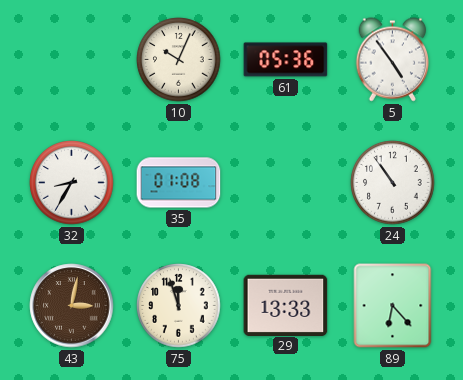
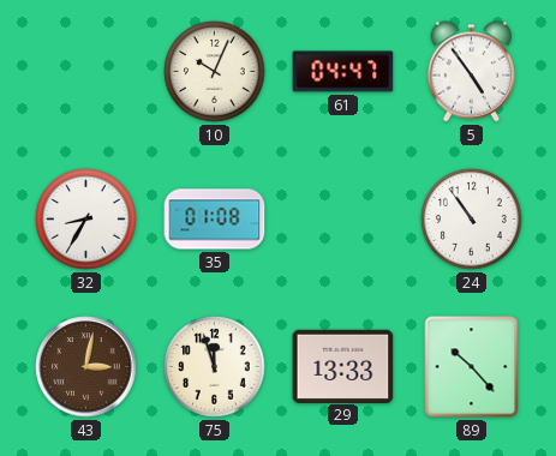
61: 05:36 -> 04:47 (343, 72)
89: 6:23 -> 10:23 (472, 367)
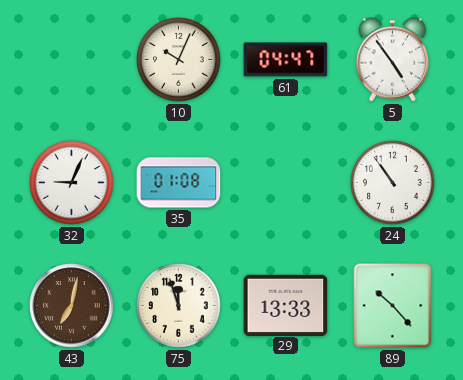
32: 8:35 -> 9:04 (72, 183)
43: 3:02 -> 7:02 (72, 306)
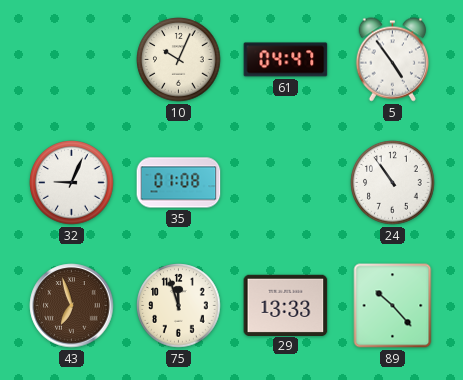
43: 7:02 -> 6:57 (72, 306)
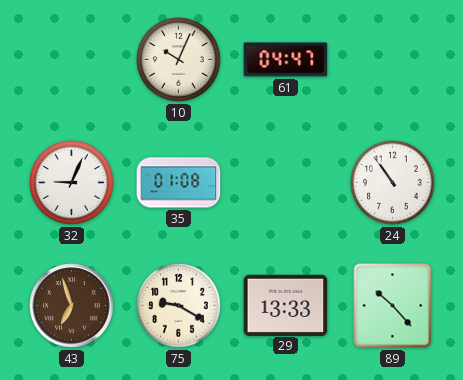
5: 4:54 -> none (393, 60)
75: 11:57 -> 9:20 (179, 306)
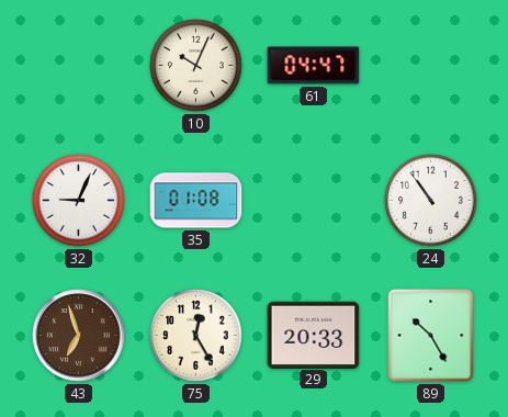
75: 9:20 -> 12:25 (196, 336)
29: 13:33 -> 20:33 (314, 335)
89: 10:23 -> 10:25 (431, 336)
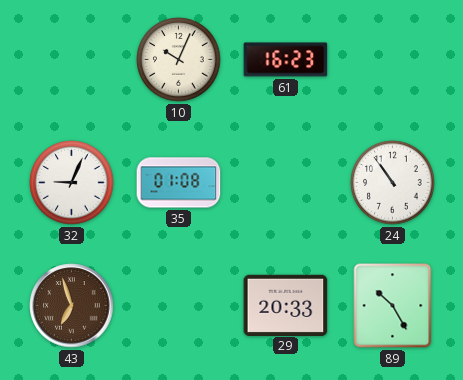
61: 04:47 -> 16:23 (286, 60)
75: 12:25 -> none (196, 336)
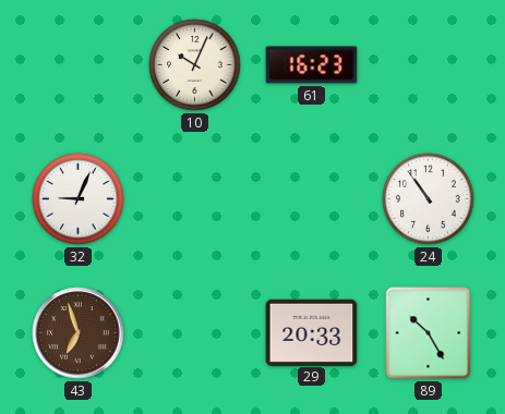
35: 01:08 -> none (179, 183)
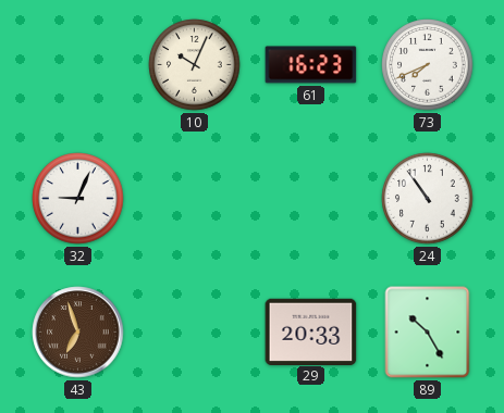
73: none -> 7:41 (428, 65)
